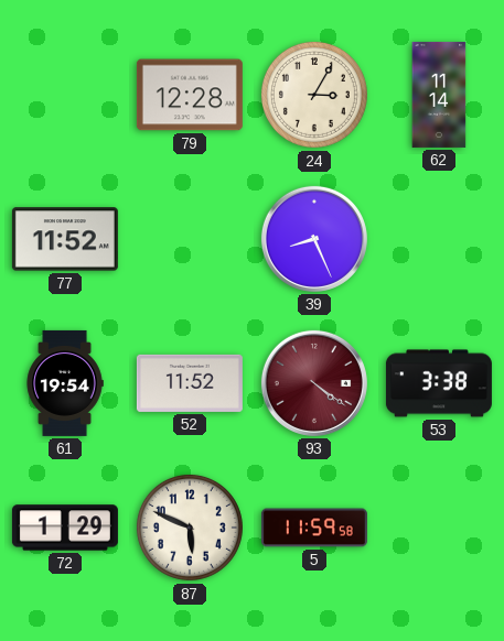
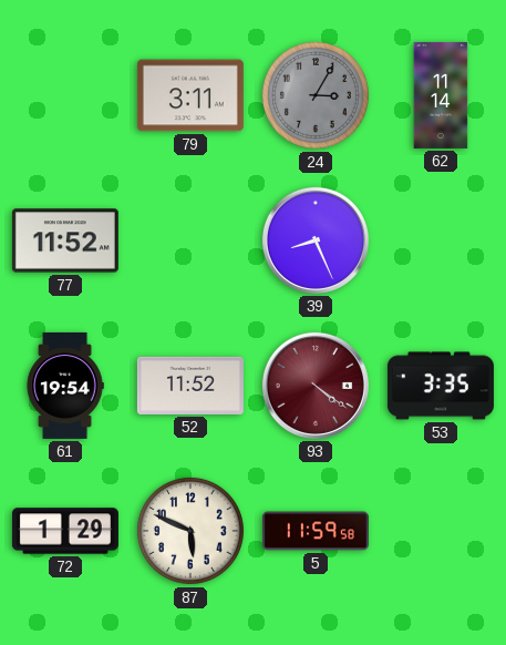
79: 12:28 -> 3:11 (190, 95)
24 dial: cream -> grey (316, 95)
53: 3:38 -> 3:35 (441, 386)
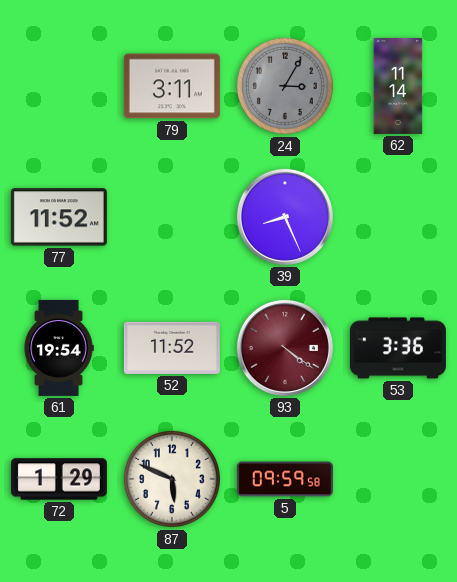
53: 3:35 -> 3:36 (398, 348)
5: 11:59 -> 09:59 (285, 479)
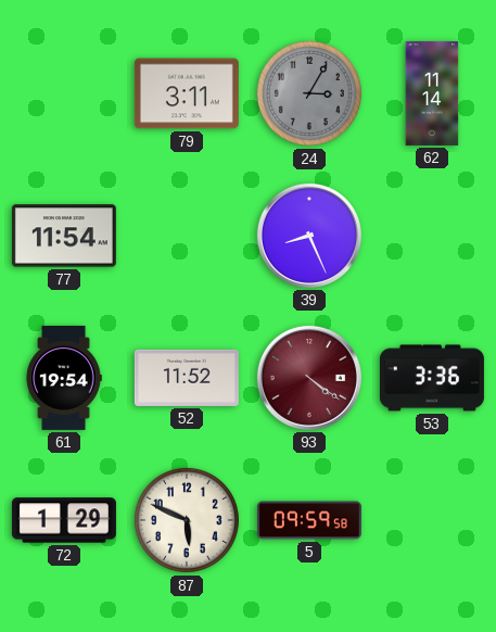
77: 11:52 -> 11:54 (64, 236)
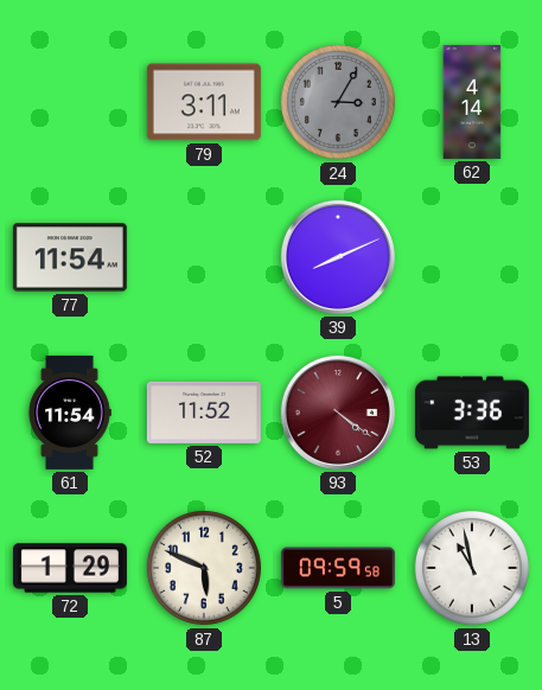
62: 11:14 -> 4:14 (472, 102)
39: 8:26 -> 8:11 (338, 257)
61: 19:54 -> 11:54 (70, 413)
13: none -> 10:58 (472, 568)
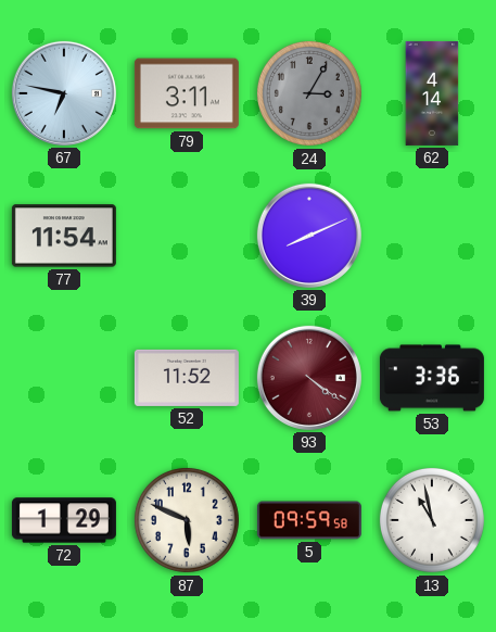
67: none -> 6:47 (64, 93)
61: 11:54 -> none (70, 413)
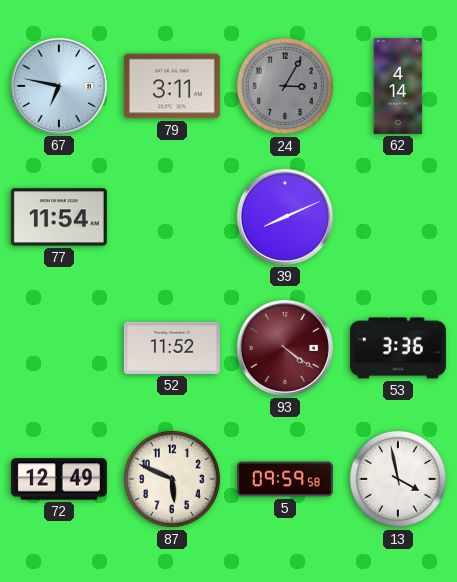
72: 1:29 -> 12:49 (59, 479)
13: 10:58 -> 3:58 (398, 479)
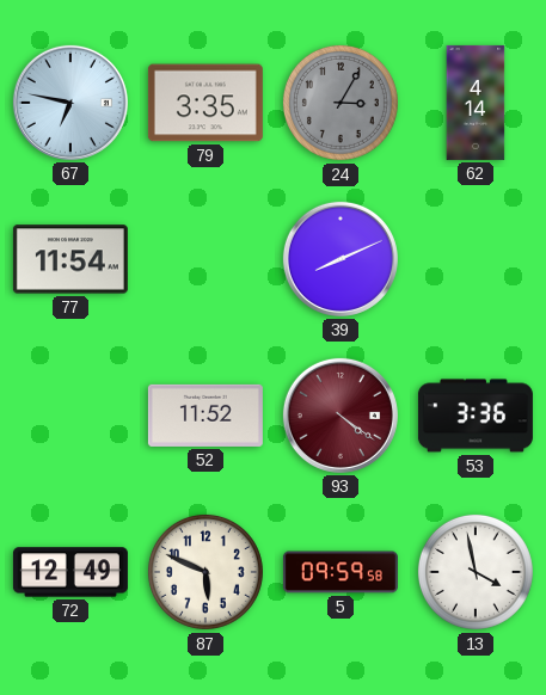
79: 3:11 -> 3:35 (205, 103)
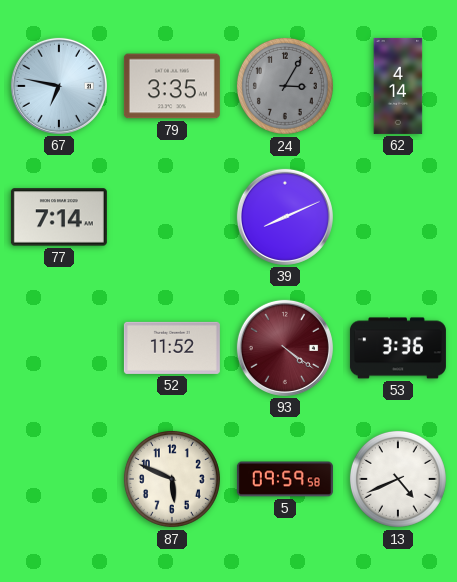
77: 11:54 -> 7:14 (59, 217)
72: 12:49 -> none (70, 572)
13: 3:58 -> 4:41 (398, 479)
